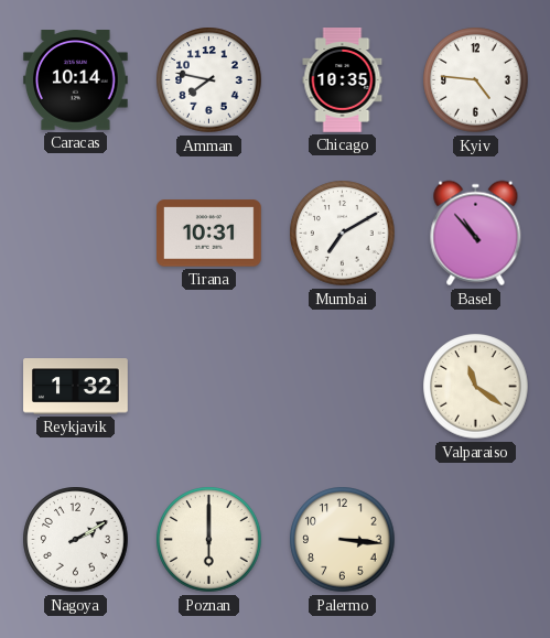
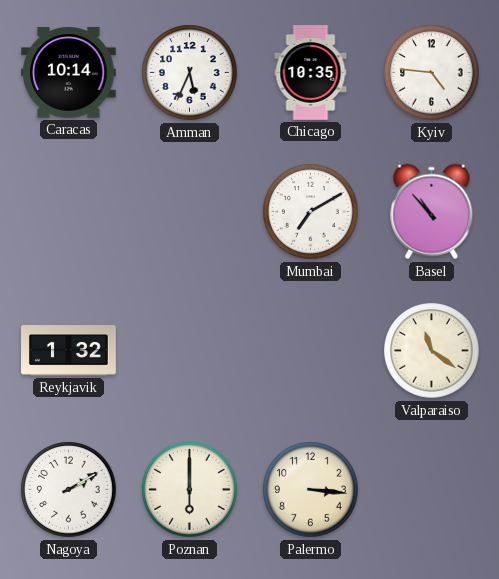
Amman: 7:47 -> 5:34 (190, 73)
Tirana: 10:31 -> none (209, 234)
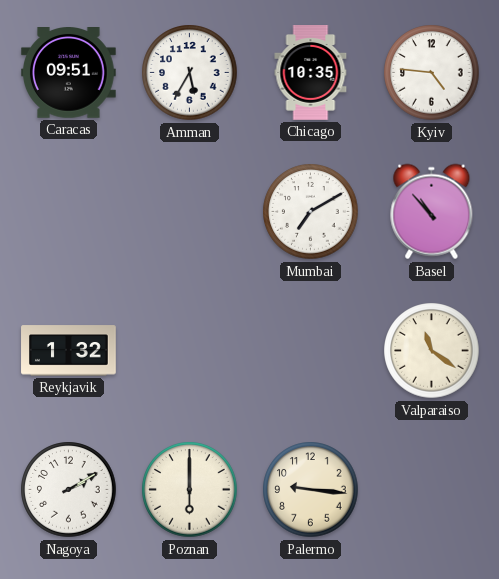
Caracas: 10:14 -> 09:51 (68, 73)
Amman: 5:34 -> 5:35 (190, 73)
Palermo: 3:16 -> 9:16 (311, 490)
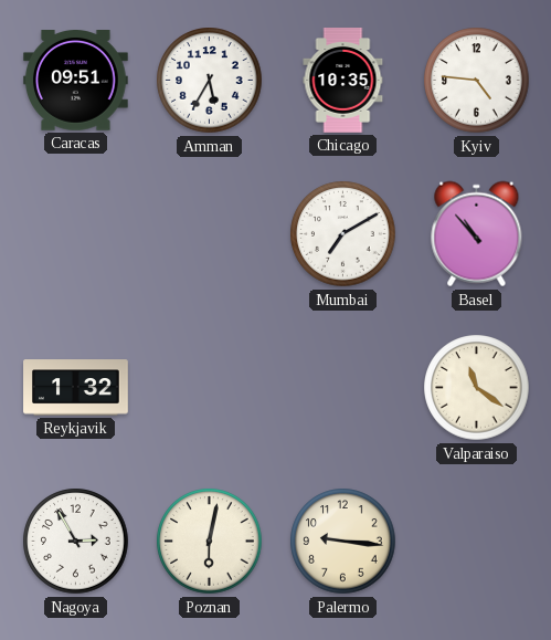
Nagoya: 2:10 -> 2:55 (76, 542)
Poznan: 6:00 -> 6:02 (210, 542)
